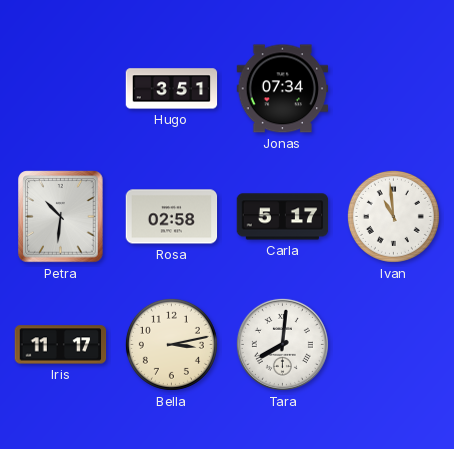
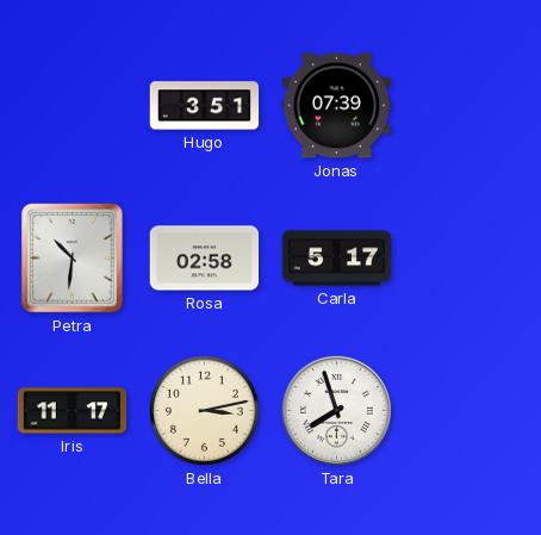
Jonas: 07:34 -> 07:39 (337, 106)
Ivan: 10:59 -> none (393, 216)
Tara: 8:01 -> 7:57 (336, 410)
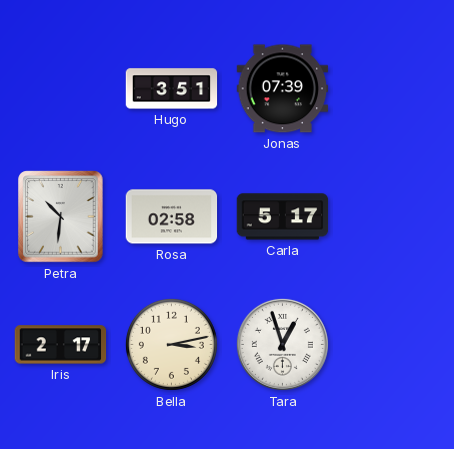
Iris: 11:17 -> 2:17 (61, 345)
Tara: 7:57 -> 12:57 (282, 344)
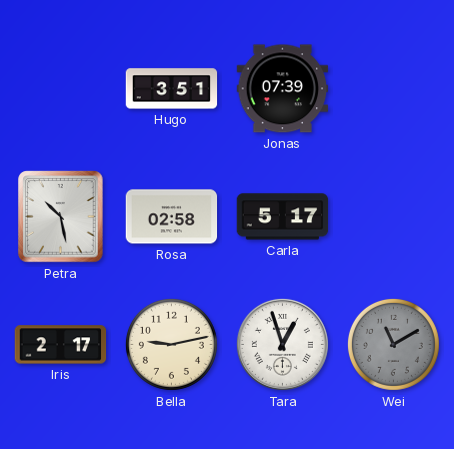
Petra: 10:31 -> 10:28 (61, 217)
Bella: 3:13 -> 9:13 (171, 344)
Wei: none -> 11:10 (393, 344)
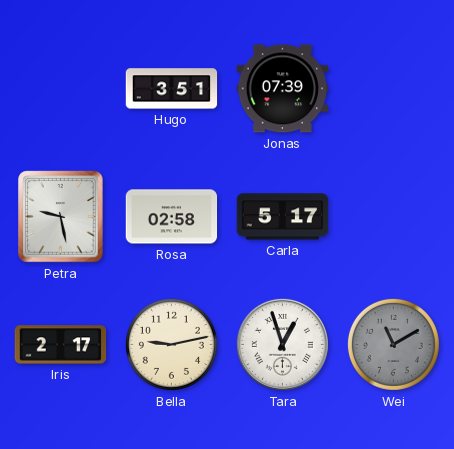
Petra: 10:28 -> 9:28 (61, 217)
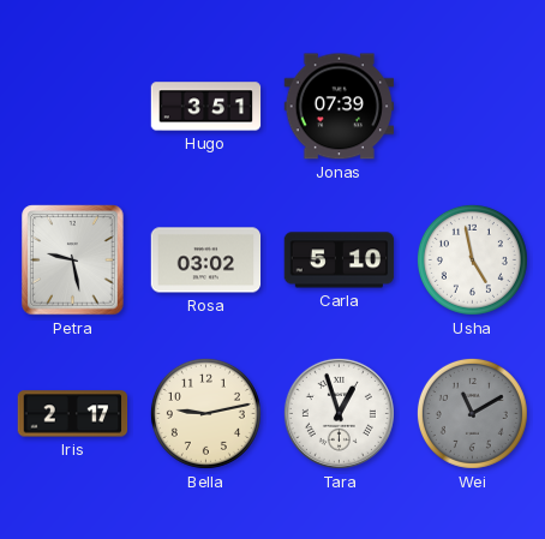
Rosa: 02:58 -> 03:02 (206, 260)
Carla: 5:17 -> 5:10 (340, 260)
Usha: none -> 4:58 (472, 259)
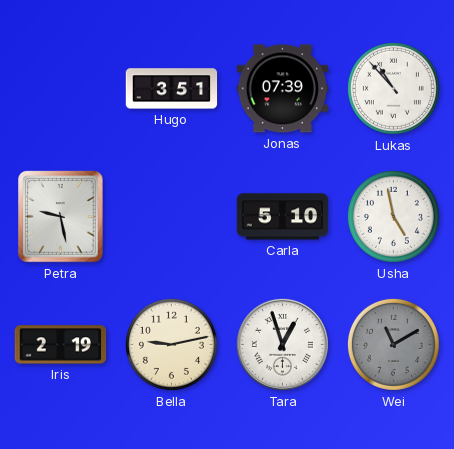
Lukas: none -> 10:53 (393, 88)
Rosa: 03:02 -> none (206, 260)
Iris: 2:17 -> 2:19 (61, 345)
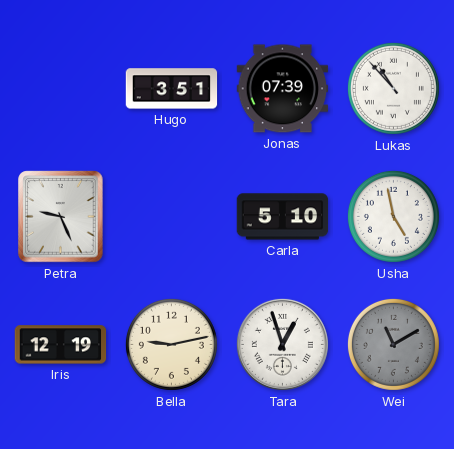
Petra: 9:28 -> 9:26 (61, 217)
Iris: 2:19 -> 12:19 (61, 345)
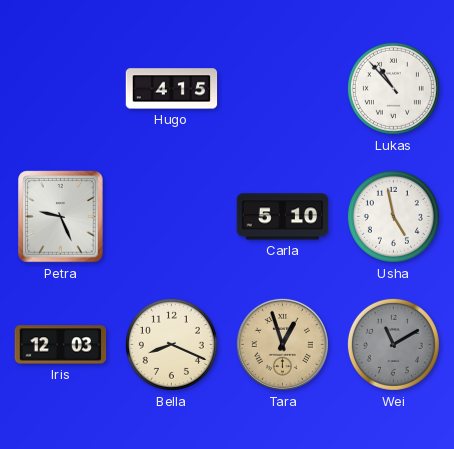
Hugo: 3:51 -> 4:15 (172, 89)
Jonas: 07:39 -> none (283, 89)
Iris: 12:19 -> 12:03 (61, 345)
Bella: 9:13 -> 8:19 (171, 344)
Tara dial: white -> champagne (282, 344)
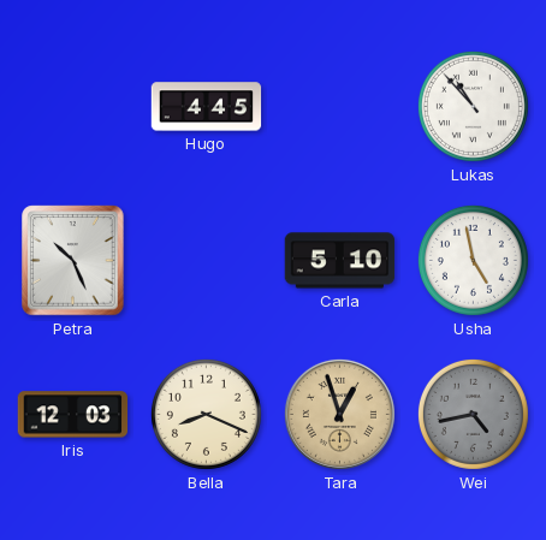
Hugo: 4:15 -> 4:45 (207, 107)
Petra: 9:26 -> 10:26 (73, 261)
Wei: 11:10 -> 4:43 (473, 414)
